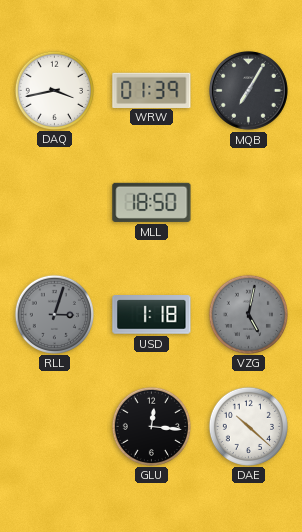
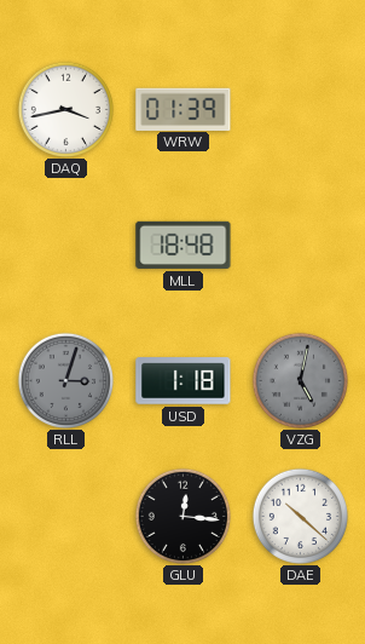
MQB: 7:05 -> none (248, 90)
MLL: 18:50 -> 18:48 (184, 245)
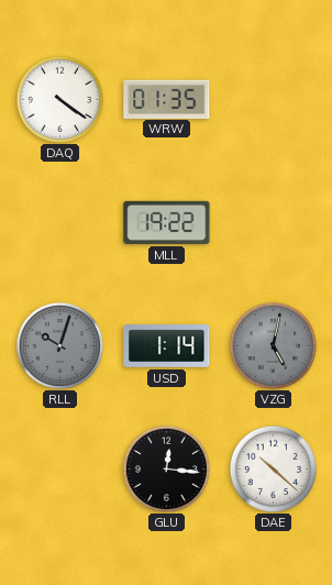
DAQ: 3:43 -> 4:21 (59, 99)
WRW: 01:39 -> 01:35 (167, 99)
MLL: 18:48 -> 19:22 (167, 222)
RLL: 3:03 -> 10:03 (59, 345)
USD: 1:18 -> 1:14 (167, 346)
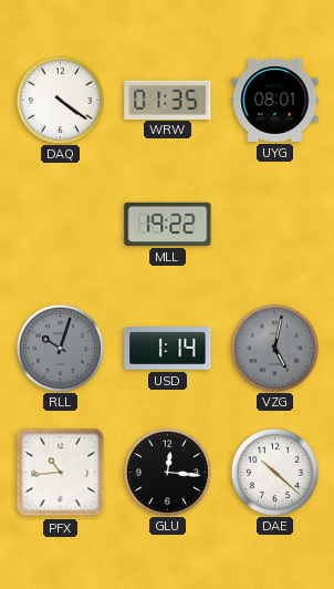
UYG: none -> 08:01 (275, 100)
PFX: none -> 10:44 (61, 473)
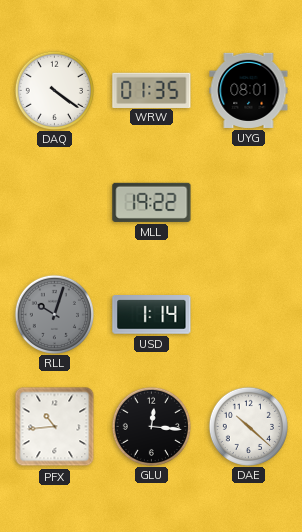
VZG: 5:02 -> none (274, 348)
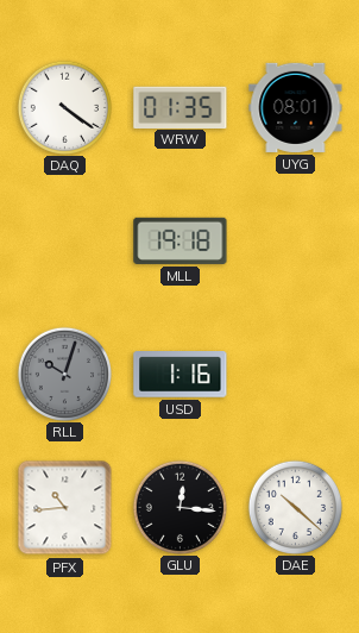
MLL: 19:22 -> 19:18 (181, 240)
USD: 1:14 -> 1:16 (181, 375)
